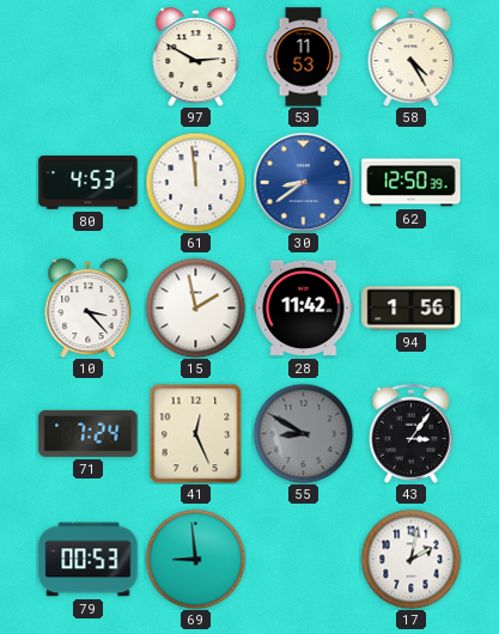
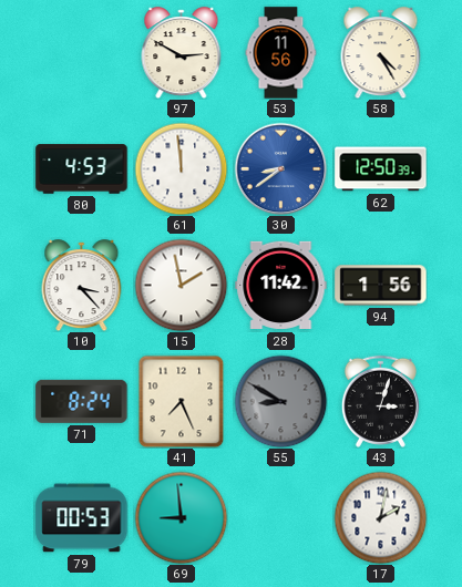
53: 11:53 -> 11:56 (281, 53)
71: 7:24 -> 8:24 (82, 401)
41: 12:26 -> 7:26 (182, 401)
43: 3:06 -> 3:03 (380, 401)
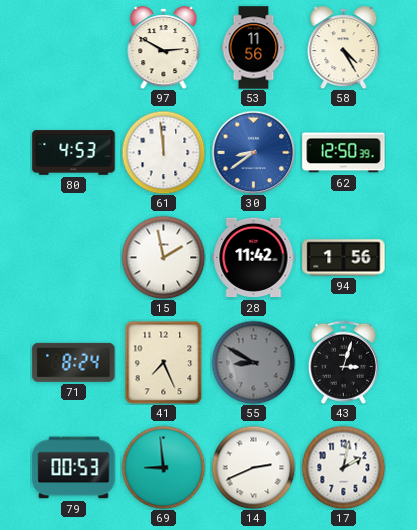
10: 3:23 -> none (82, 286)
14: none -> 2:41 (253, 467)
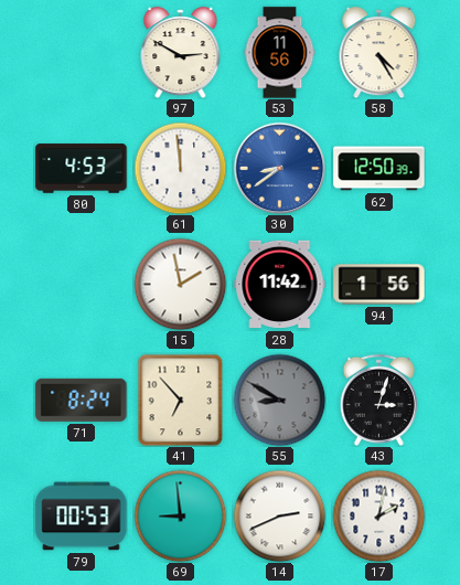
41: 7:26 -> 6:53 (181, 400)
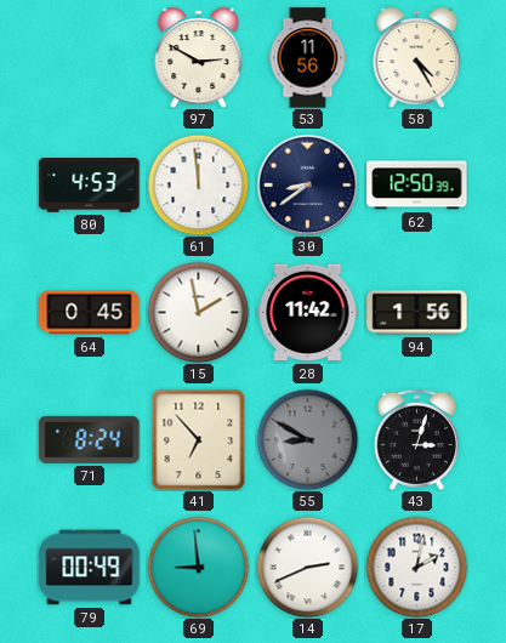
30 dial: blue -> navy (307, 184)
64: none -> 0:45 (90, 313)
79: 00:53 -> 00:49 (90, 568)
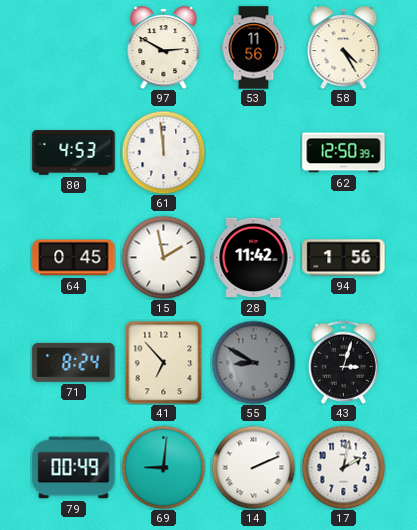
30: 8:39 -> none (307, 184)
69: 8:59 -> 9:01 (163, 467)
14: 2:41 -> 2:11 (253, 467)
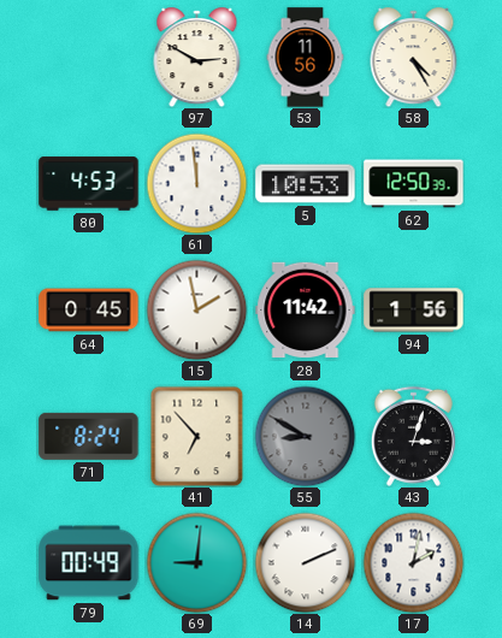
5: none -> 10:53 (306, 184)
